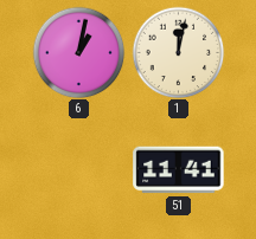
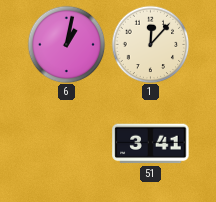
1: 12:02 -> 12:07 (150, 44)
51: 11:41 -> 3:41 (151, 144)
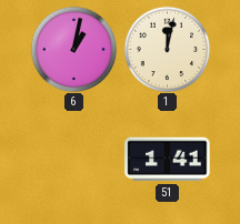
1: 12:07 -> 12:02 (167, 49)
51: 3:41 -> 1:41 (168, 160)
